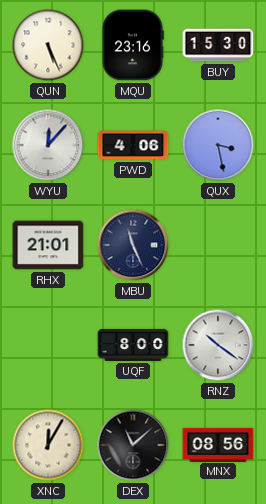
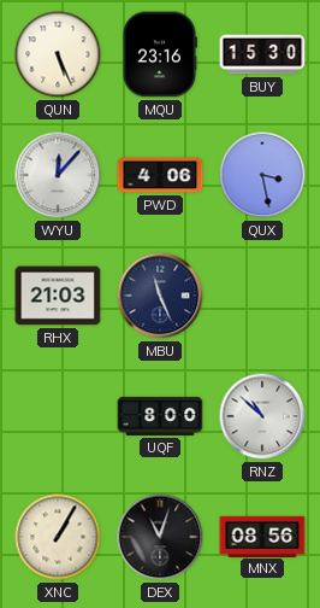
RHX: 21:01 -> 21:03 (58, 296)
RNZ: 10:21 -> 10:52 (262, 416)
XNC: 12:05 -> 1:05 (58, 537)
DEX: 11:08 -> 11:03 (160, 537)
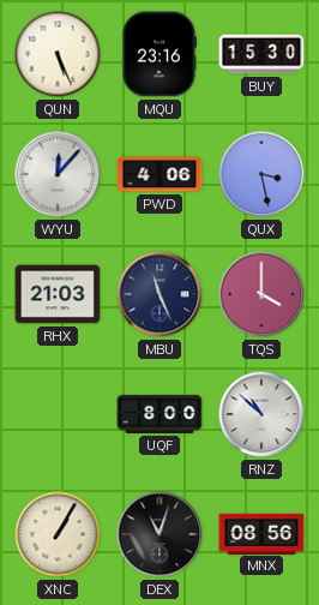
TQS: none -> 4:00 (261, 294)
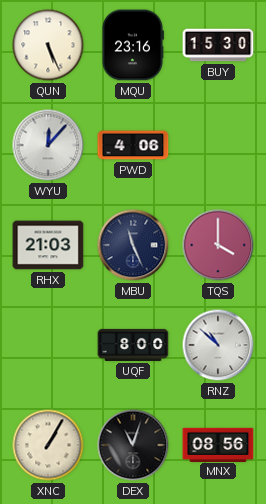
QUX: 3:28 -> none (261, 174)
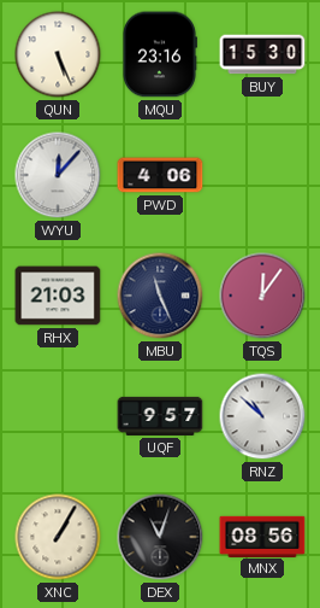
TQS: 4:00 -> 12:06 (262, 296)
UQF: 8:00 -> 9:57 (160, 416)
